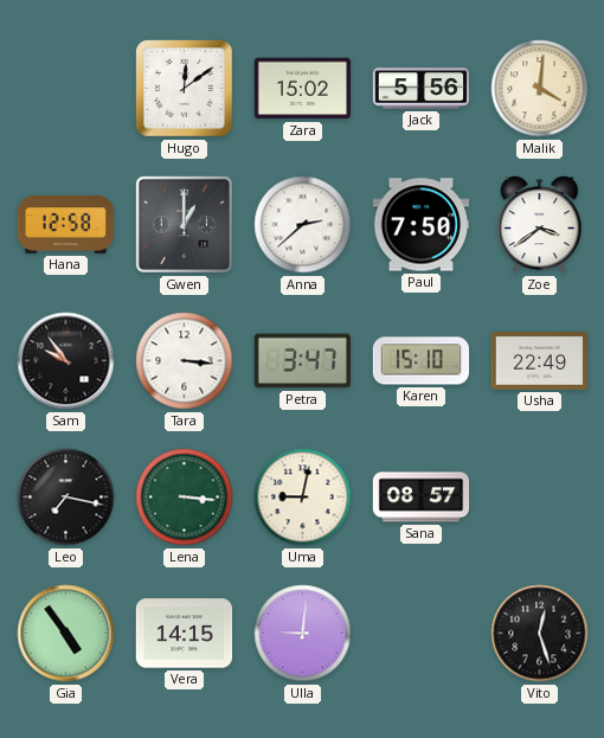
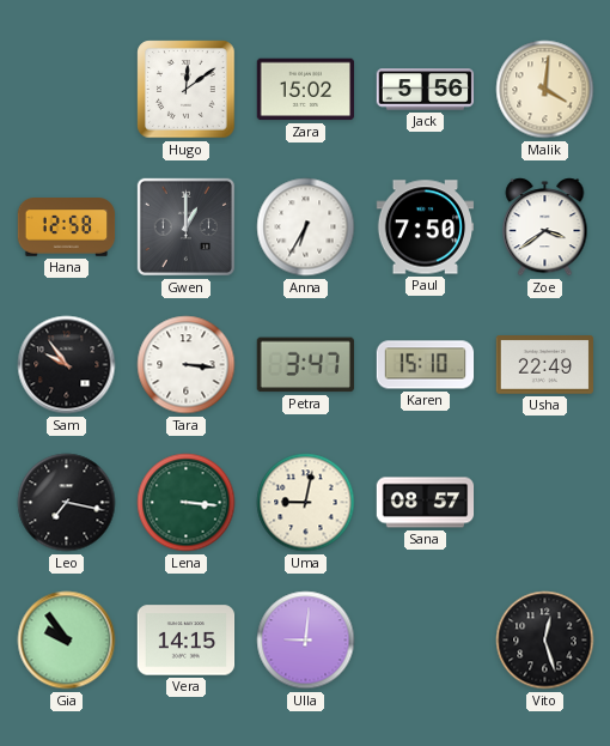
Anna: 2:38 -> 6:35 (306, 228)
Gia: 4:54 -> 9:54 (67, 641)
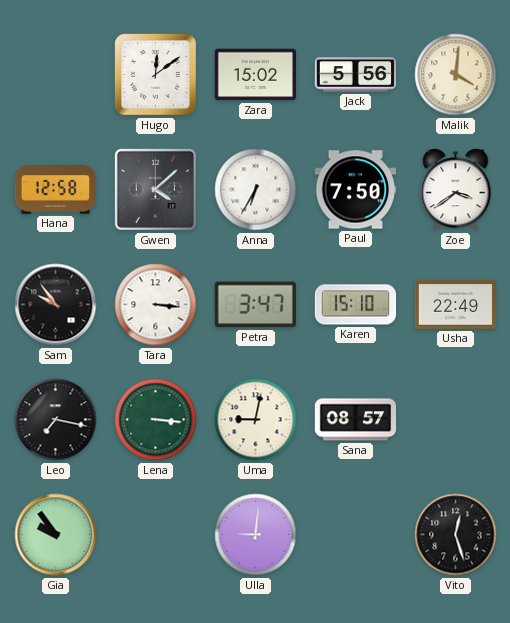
Gwen: 1:00 -> 4:08 (155, 189)
Vera: 14:15 -> none (187, 641)
